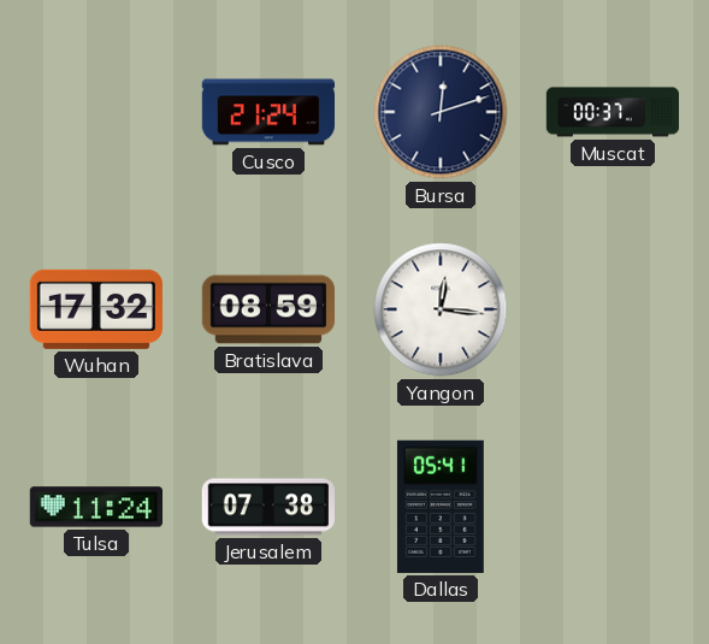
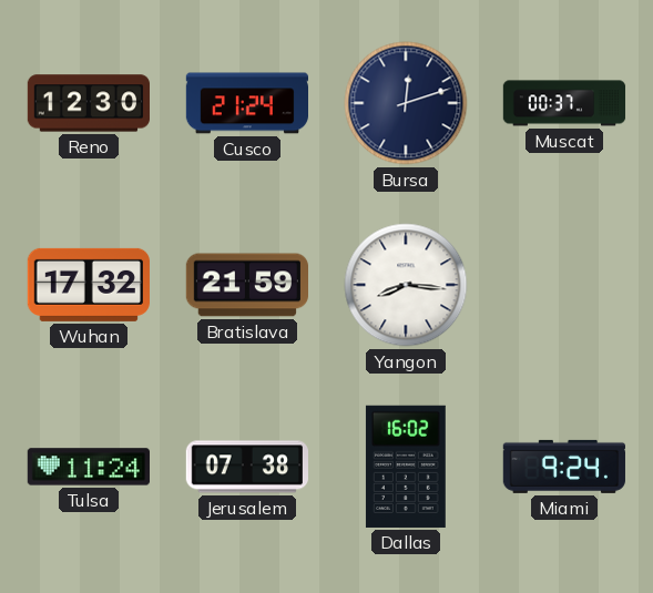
Reno: none -> 12:30 (88, 103)
Bratislava: 08:59 -> 21:59 (246, 285)
Yangon: 12:16 -> 8:16 (406, 285)
Dallas: 05:41 -> 16:02 (406, 467)
Miami: none -> 9:24 (563, 467)
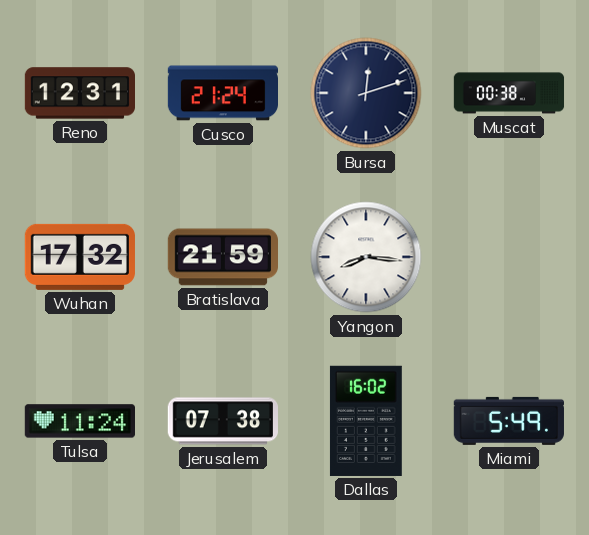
Reno: 12:30 -> 12:31 (79, 93)
Muscat: 00:37 -> 00:38 (509, 93)
Miami: 9:24 -> 5:49 (508, 421)
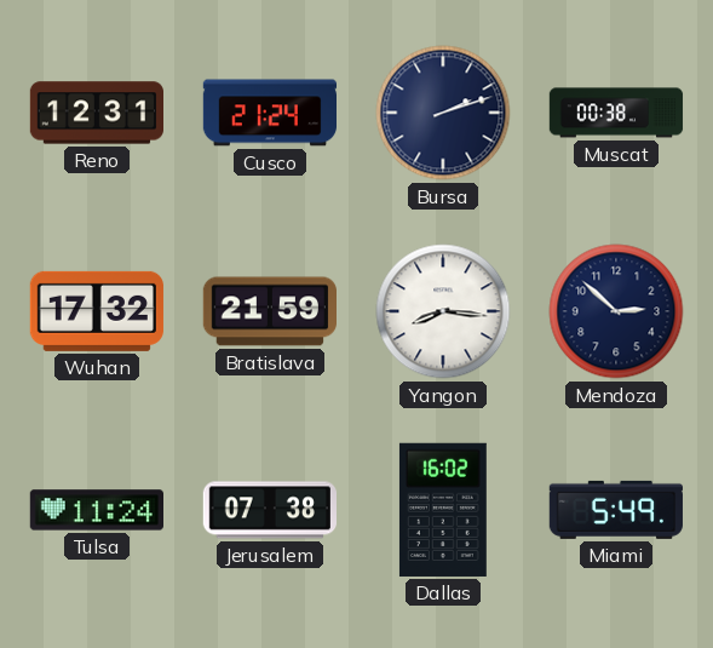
Bursa: 12:12 -> 2:12 (443, 113)
Mendoza: none -> 2:52 (616, 311)
